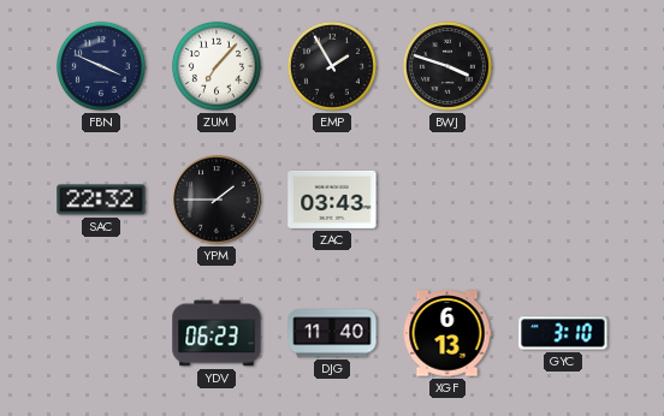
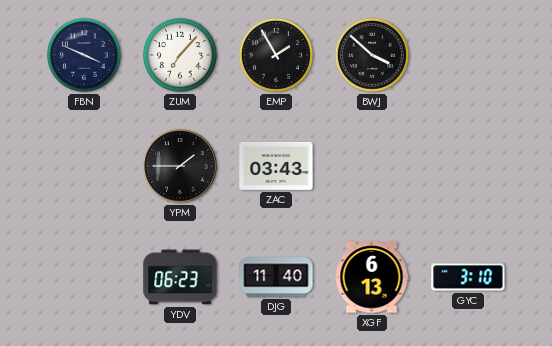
BWJ: 3:48 -> 3:52 (372, 55)
SAC: 22:32 -> none (101, 200)
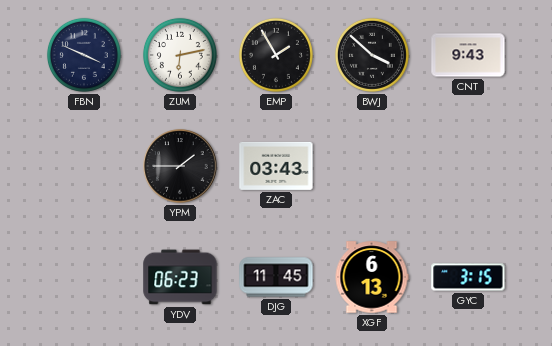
ZUM: 7:07 -> 6:13 (180, 55)
CNT: none -> 9:43 (468, 55)
DJG: 11:40 -> 11:45 (276, 277)
GYC: 3:10 -> 3:15 (468, 277)
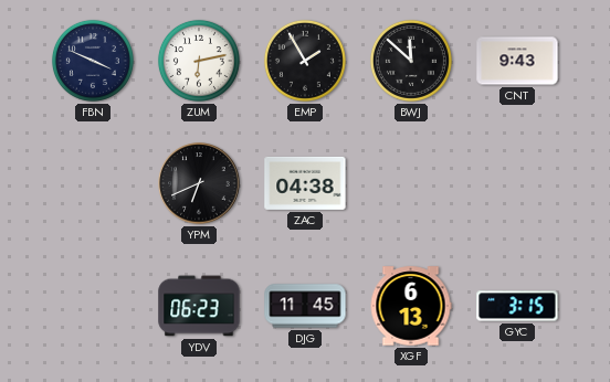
BWJ: 3:52 -> 11:52 (411, 61)
YPM: 1:45 -> 6:41 (199, 183)
ZAC: 03:43 -> 04:38 (305, 183)
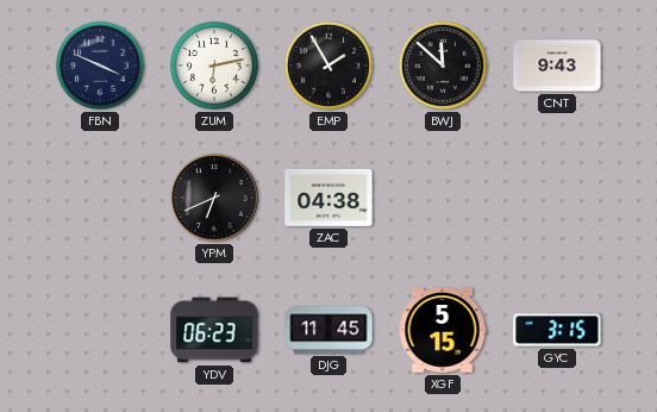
XGF: 6:13 -> 5:15 (443, 330)
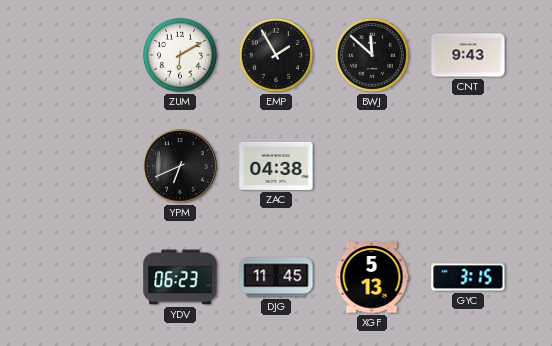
FBN: 3:49 -> none (100, 65)
ZUM: 6:13 -> 6:10 (180, 55)
XGF: 5:15 -> 5:13 (372, 277)
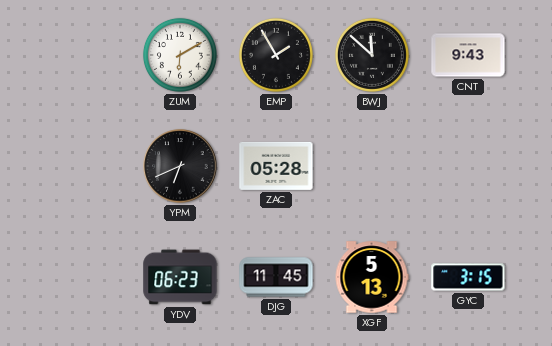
ZAC: 04:38 -> 05:28 (276, 166)
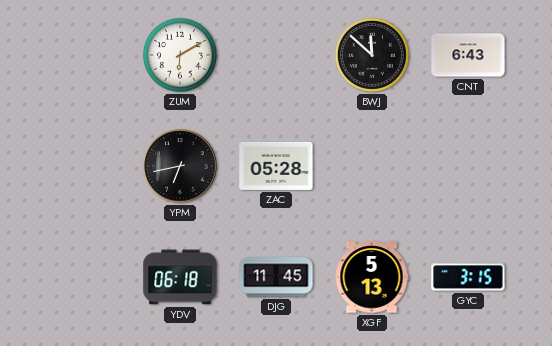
EMP: 1:55 -> none (276, 55)
CNT: 9:43 -> 6:43 (468, 55)
YPM: 6:41 -> 6:43 (180, 166)
YDV: 06:23 -> 06:18 (180, 277)
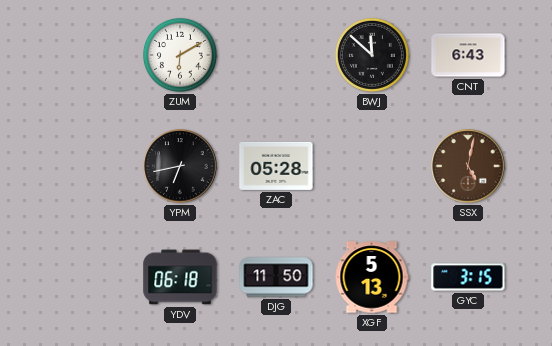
SSX: none -> 5:02 (468, 166)
DJG: 11:45 -> 11:50 (276, 277)
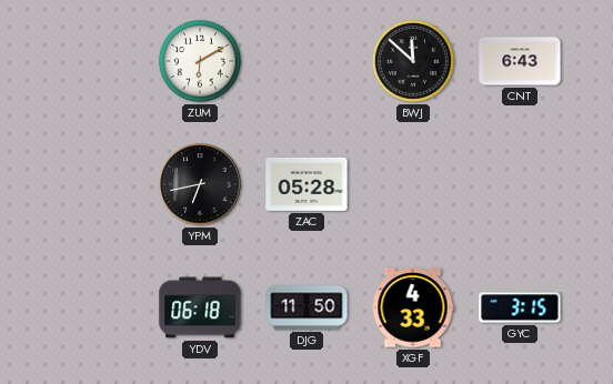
SSX: 5:02 -> none (468, 166)
XGF: 5:13 -> 4:33 (413, 307)
